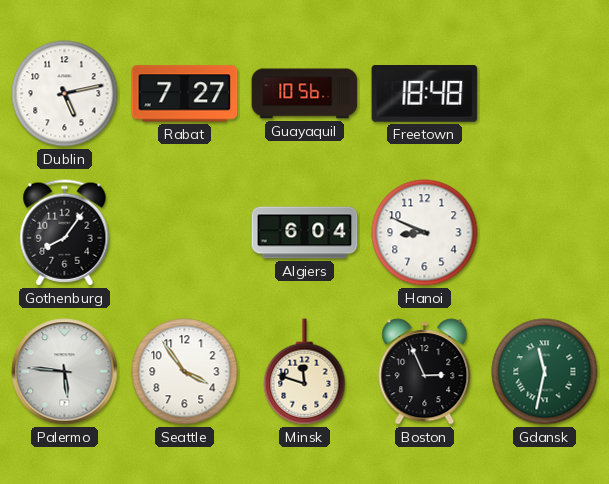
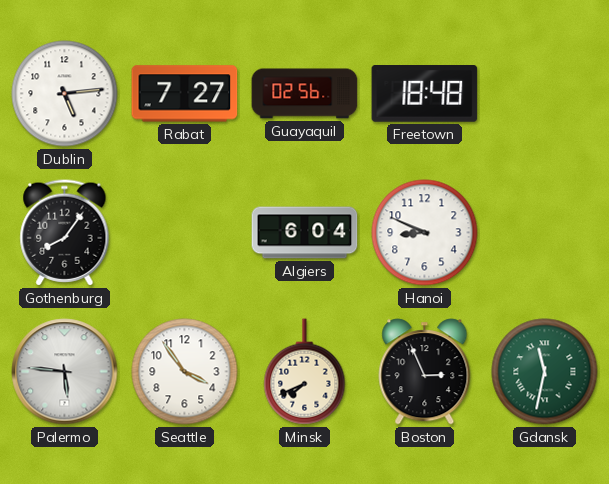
Dublin: 5:13 -> 5:14 (65, 94)
Guayaquil: 10:56 -> 02:56 (305, 94)
Minsk: 11:48 -> 7:41 (305, 372)
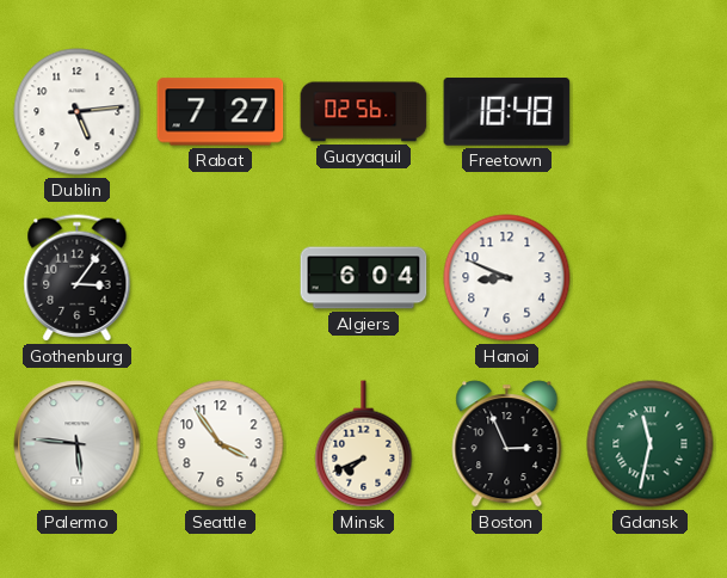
Gothenburg: 8:06 -> 3:06 (78, 278)
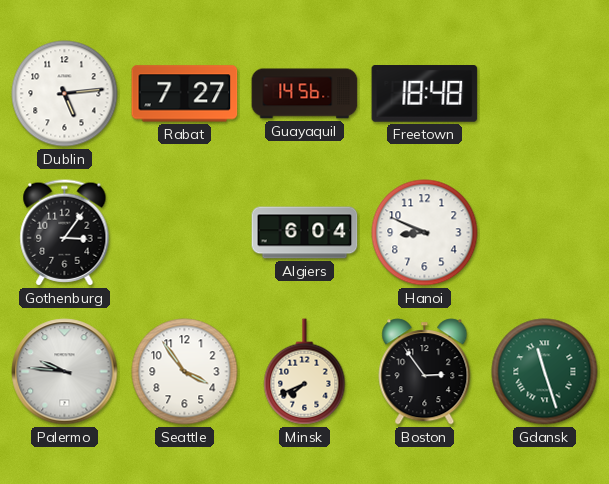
Guayaquil: 02:56 -> 14:56 (305, 94)
Palermo: 5:46 -> 9:46 (65, 372)
Boston: 2:56 -> 2:54 (425, 372)
Gdansk: 11:32 -> 11:27 (545, 372)
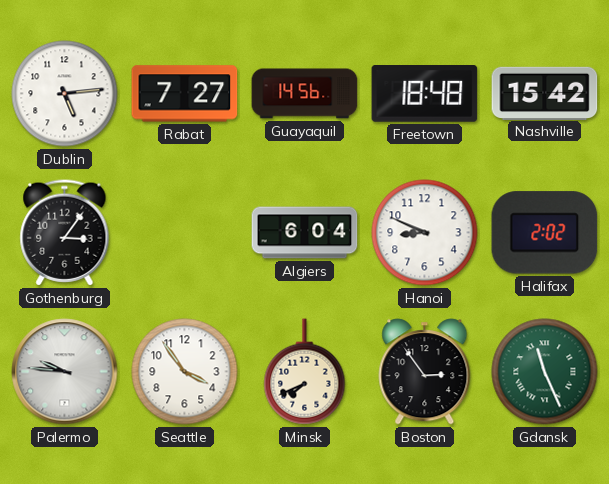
Nashville: none -> 15:42 (545, 93)
Halifax: none -> 2:02 (545, 233)
Gdansk: 11:27 -> 11:26 (545, 372)
